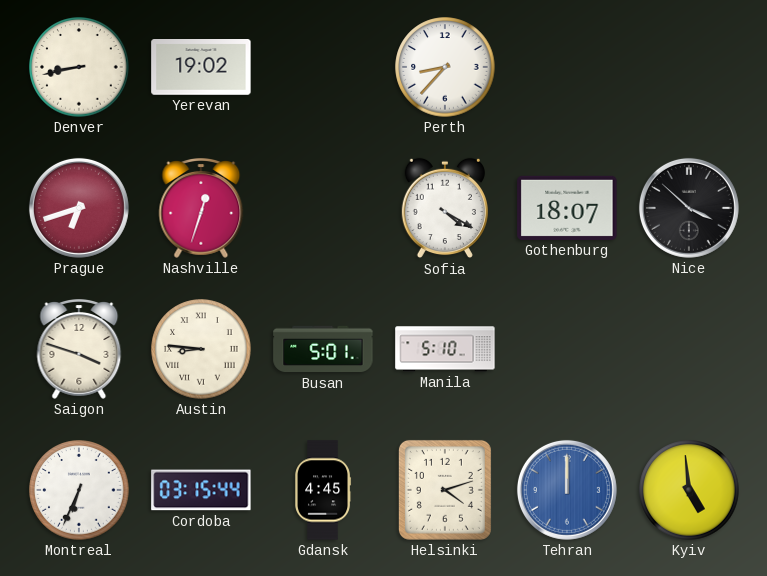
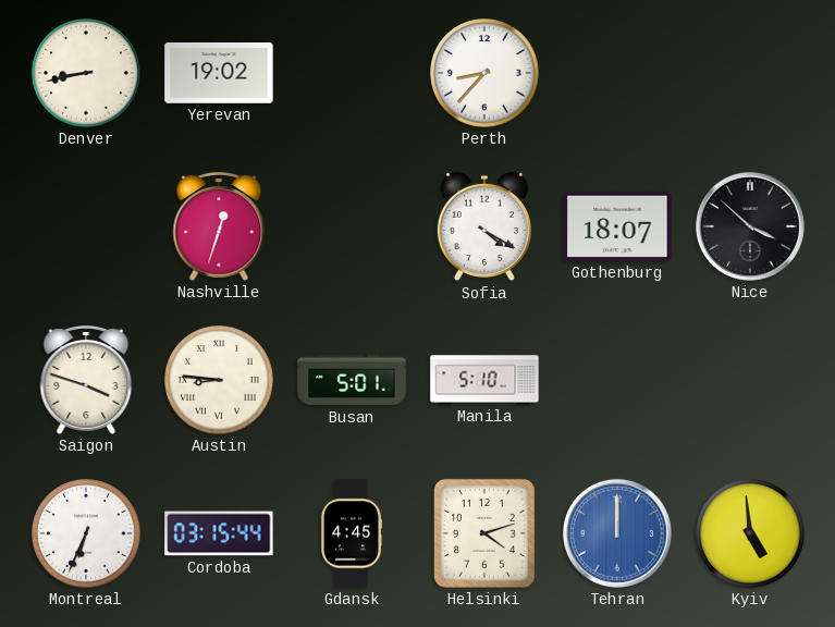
Prague: 6:42 -> none (79, 208)
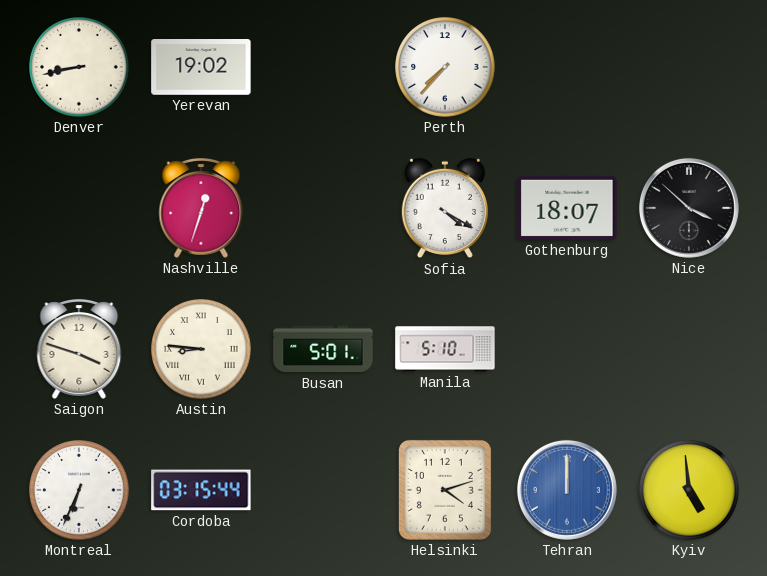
Perth: 8:37 -> 7:37 (445, 67)
Gdansk: 4:45 -> none (353, 533)
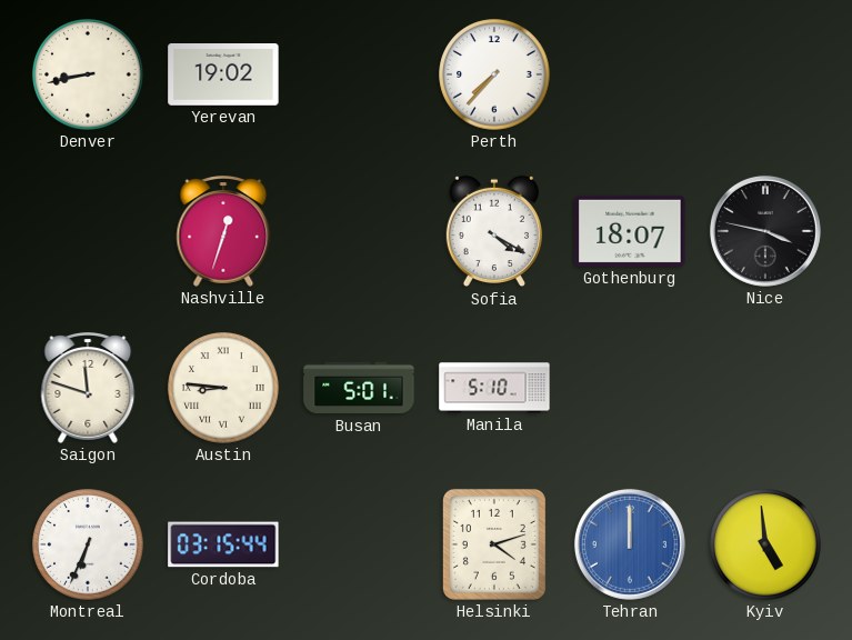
Nice: 3:52 -> 3:47 (765, 231)
Saigon: 3:48 -> 11:48 (88, 389)
